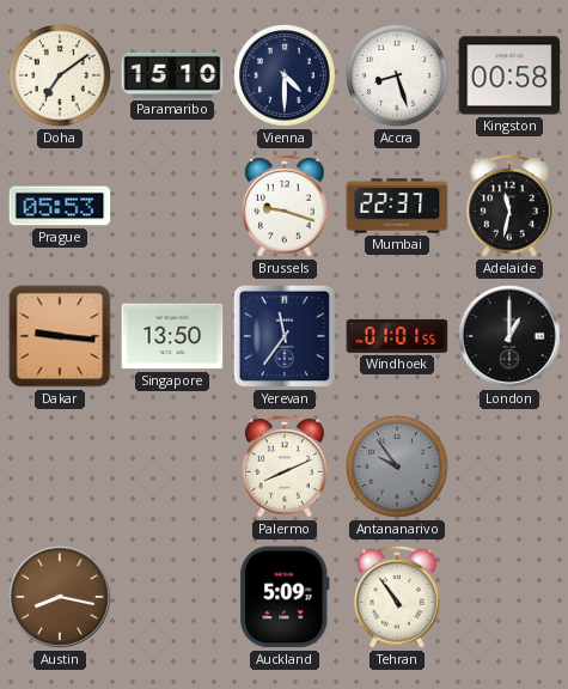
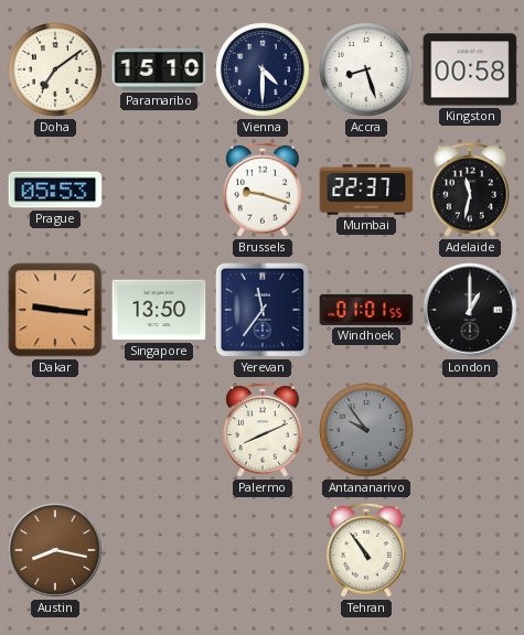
Auckland: 5:09 -> none (285, 597)
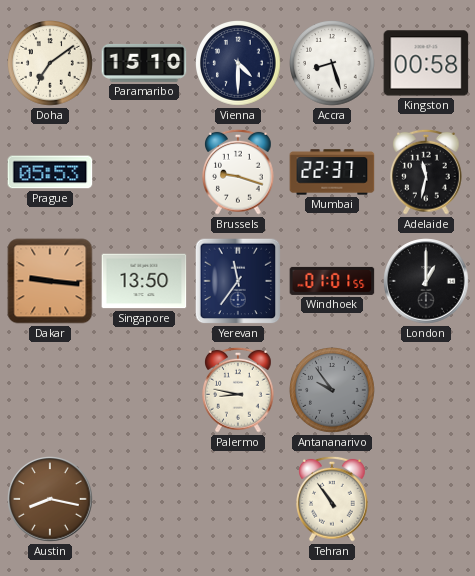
Palermo: 8:11 -> 8:47 (239, 390)
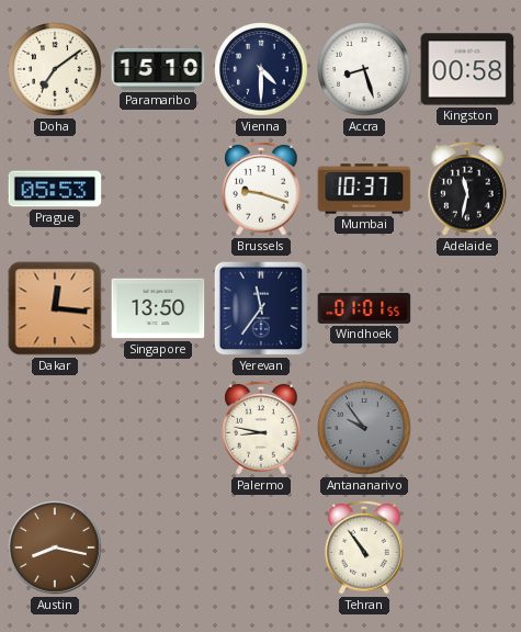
Mumbai: 22:37 -> 10:37 (364, 189)
Dakar: 9:16 -> 12:16 (55, 308)
London: 1:00 -> none (426, 281)
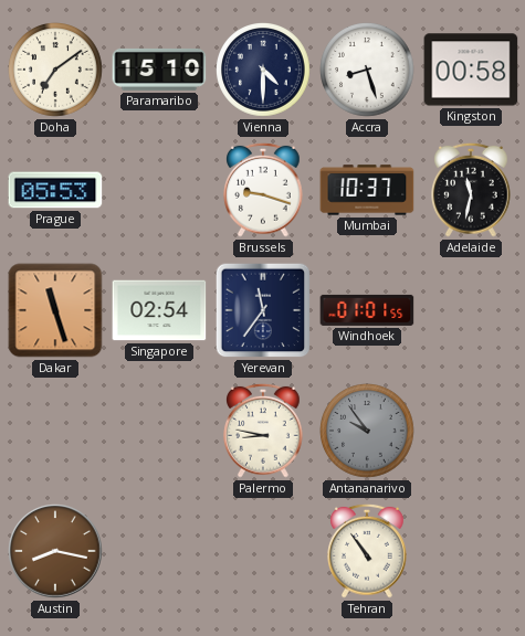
Dakar: 12:16 -> 11:27 (55, 310)
Singapore: 13:50 -> 02:54 (159, 310)
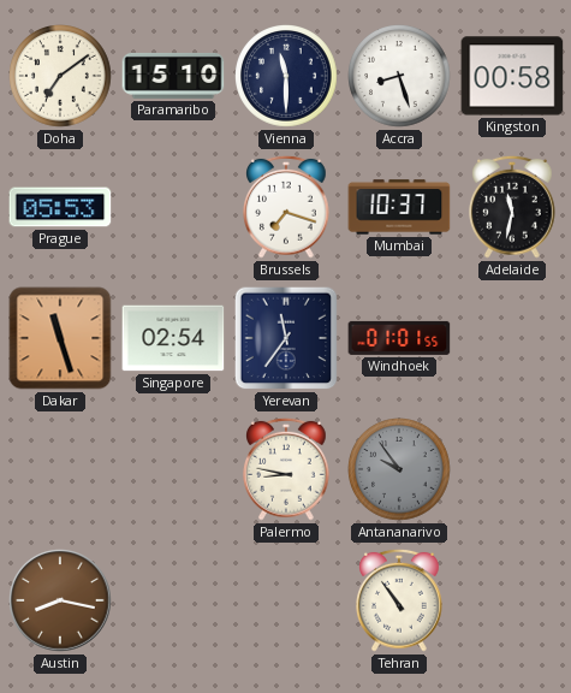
Vienna: 4:30 -> 11:30 (286, 76)
Brussels: 9:18 -> 7:18 (287, 207)
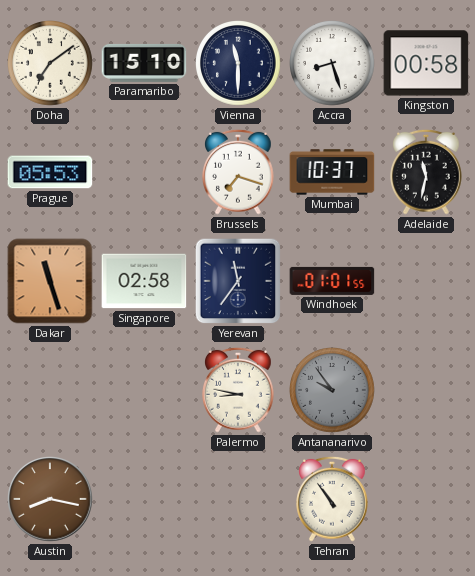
Singapore: 02:54 -> 02:58 (144, 281)
